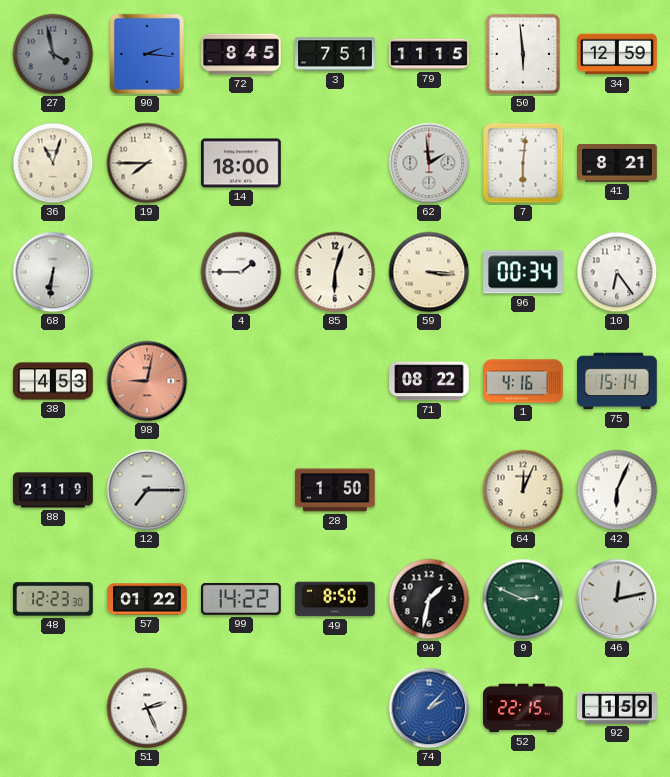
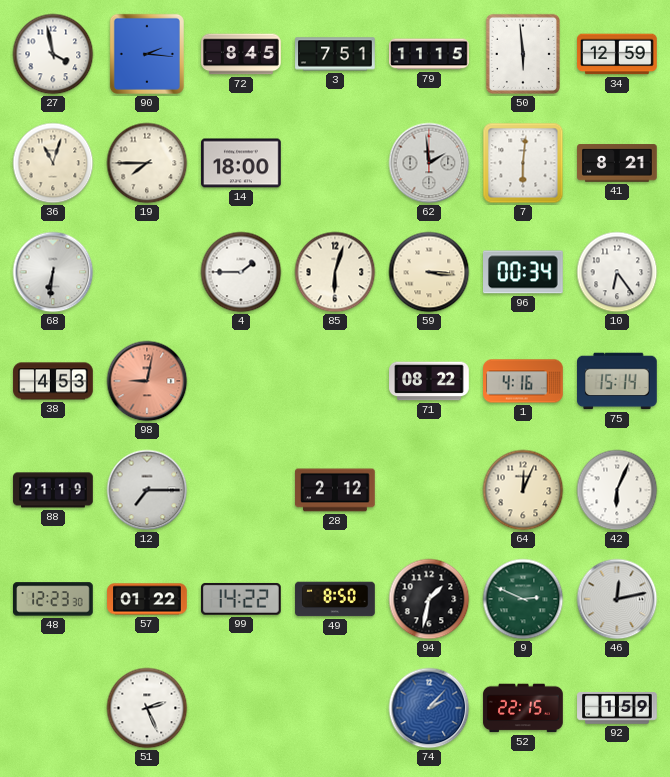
27 dial: grey -> white (53, 54)
28: 1:50 -> 2:12 (335, 490)
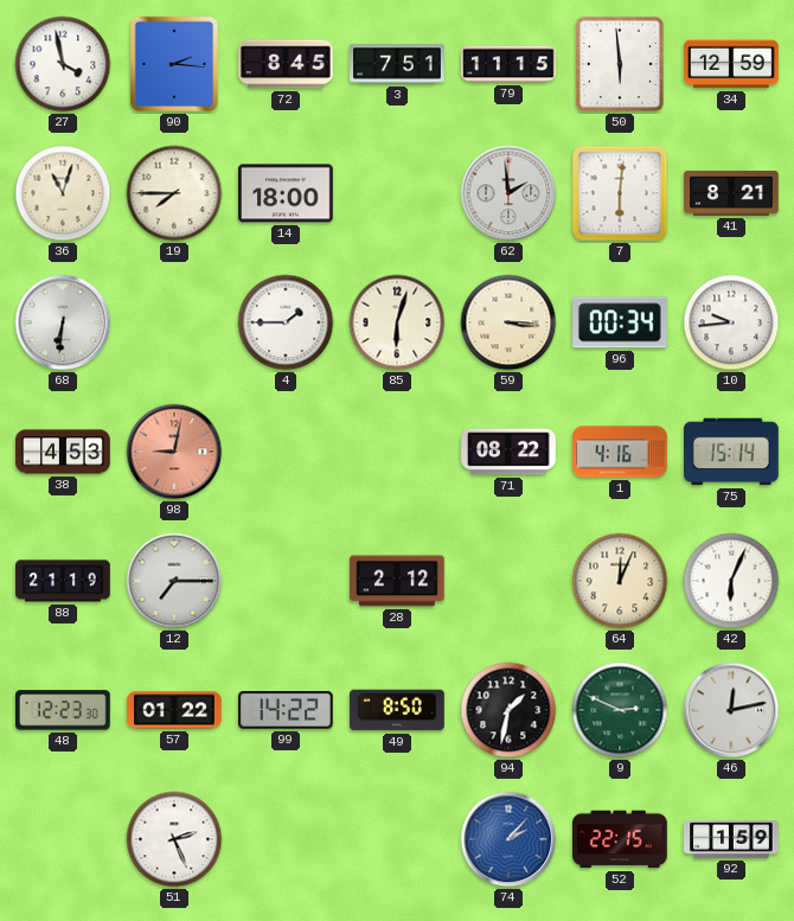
10: 6:24 -> 9:44 (731, 322)
